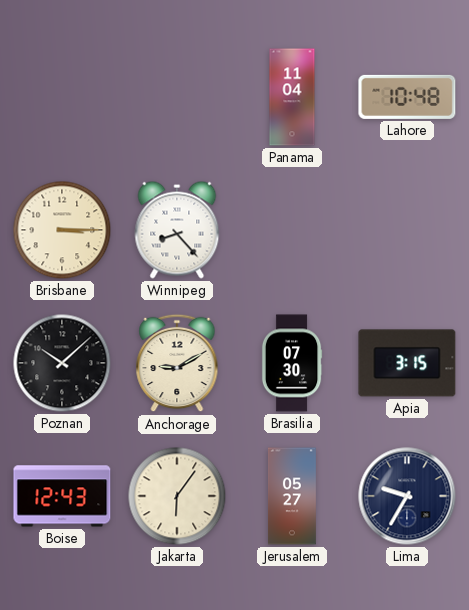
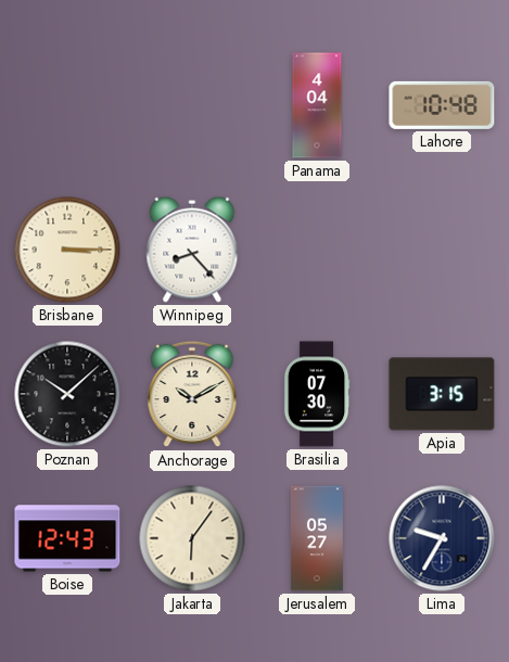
Panama: 11:04 -> 4:04 (317, 105)
Anchorage: 9:10 -> 10:10 (192, 394)
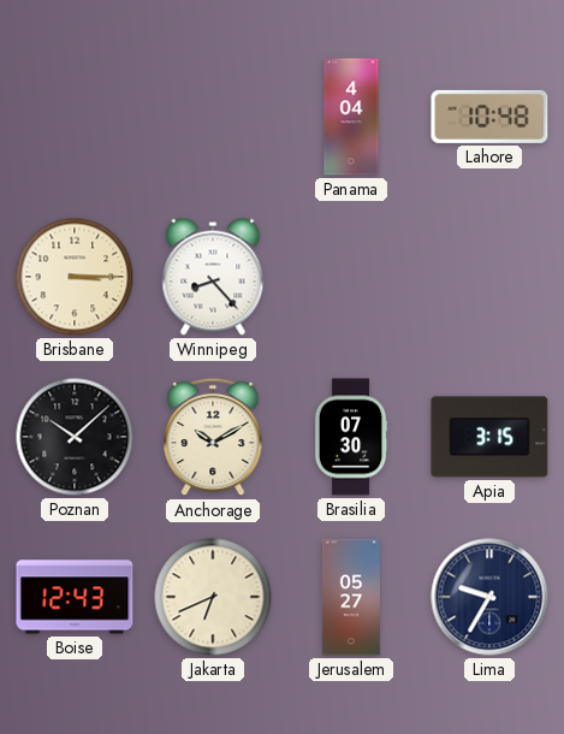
Jakarta: 6:06 -> 6:41 (213, 597)
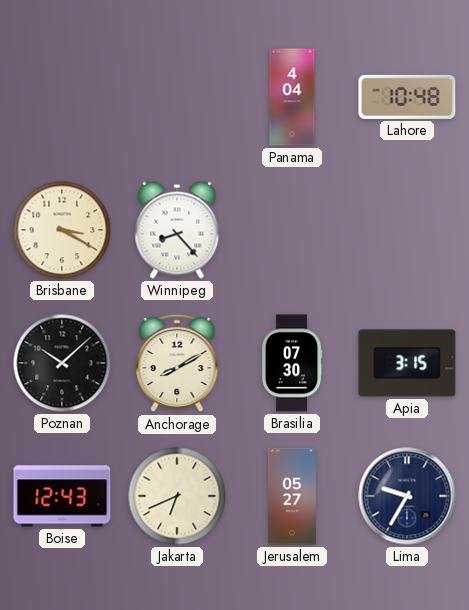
Brisbane: 3:15 -> 3:20 (62, 230)
Anchorage: 10:10 -> 8:10 (177, 363)
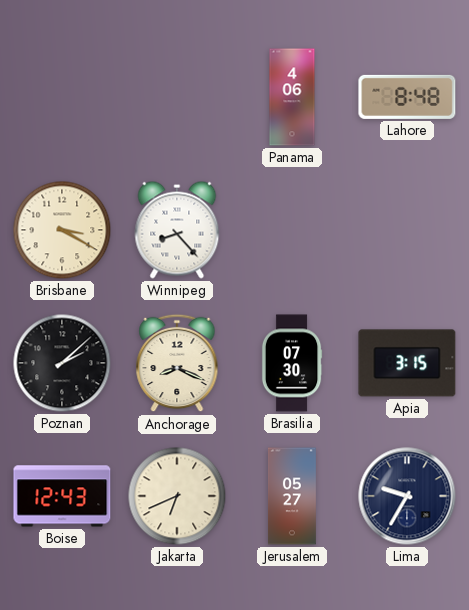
Panama: 4:04 -> 4:06 (292, 97)
Lahore: 10:48 -> 8:48 (407, 97)
Poznan: 10:08 -> 2:08 (62, 363)
Anchorage: 8:10 -> 8:19 (177, 363)
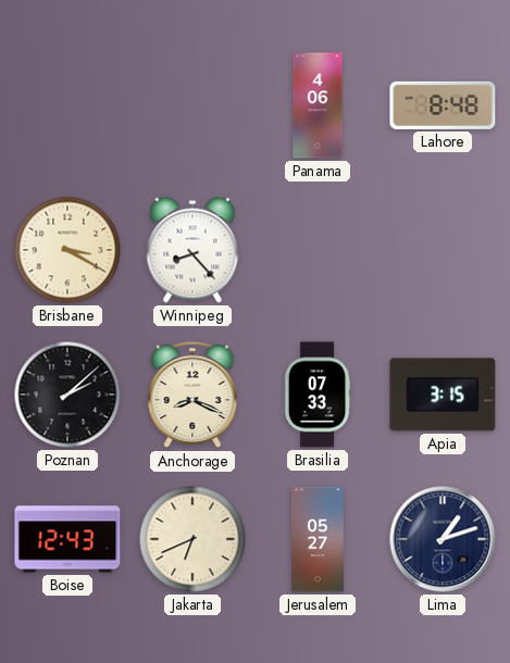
Brasilia: 07:30 -> 07:33 (318, 395)
Lima: 9:35 -> 1:12 (443, 539)
